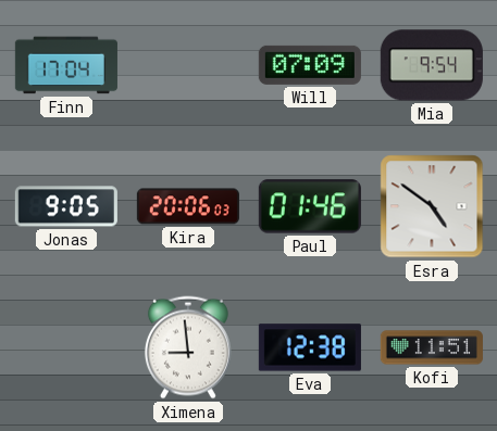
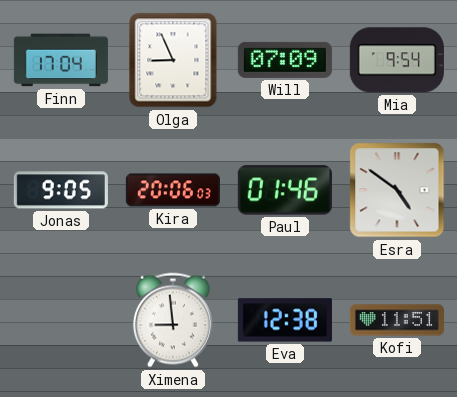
Olga: none -> 8:56 (173, 60)
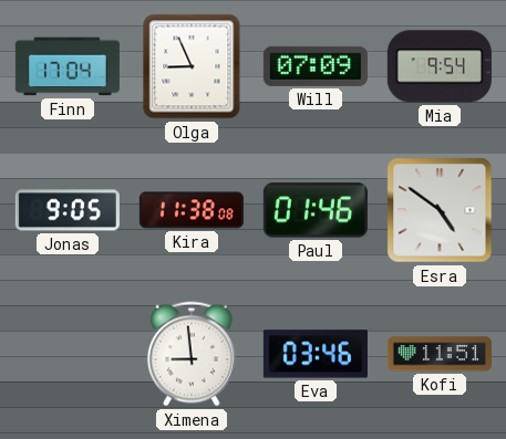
Kira: 20:06 -> 11:38 (192, 210)
Eva: 12:38 -> 03:46 (316, 354)
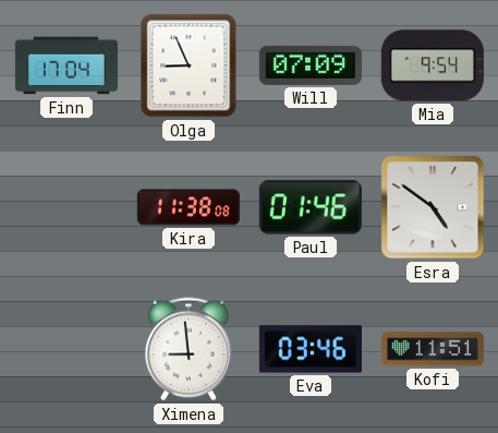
Jonas: 9:05 -> none (68, 210)
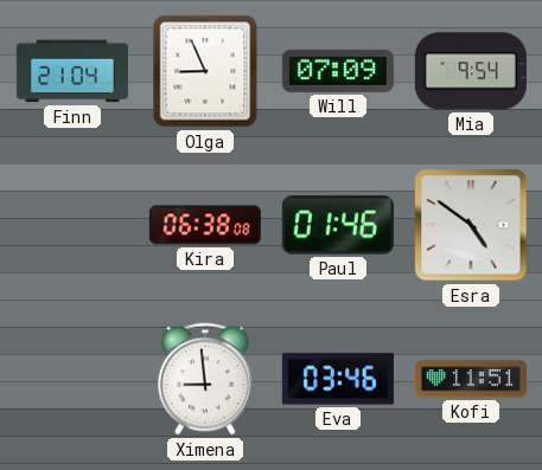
Finn: 17:04 -> 21:04 (72, 71)
Kira: 11:38 -> 06:38 (205, 225)
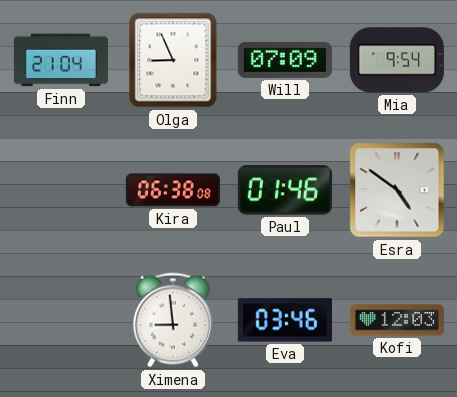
Kofi: 11:51 -> 12:03 (397, 320)
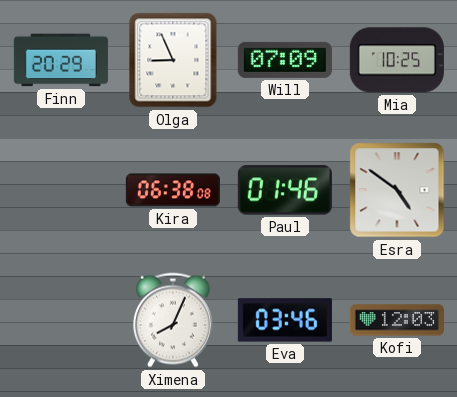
Finn: 21:04 -> 20:29 (61, 60)
Mia: 9:54 -> 10:25 (397, 60)
Ximena: 8:59 -> 8:04 (173, 320)
